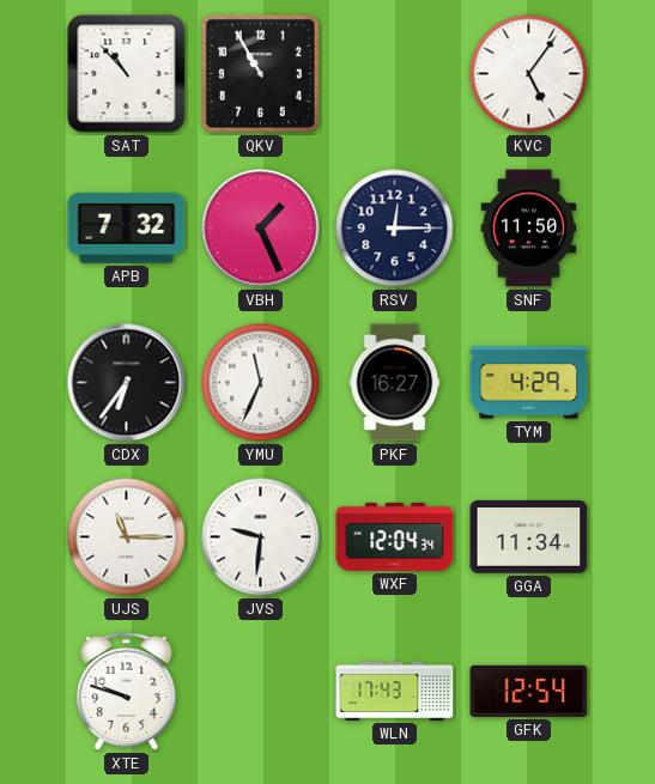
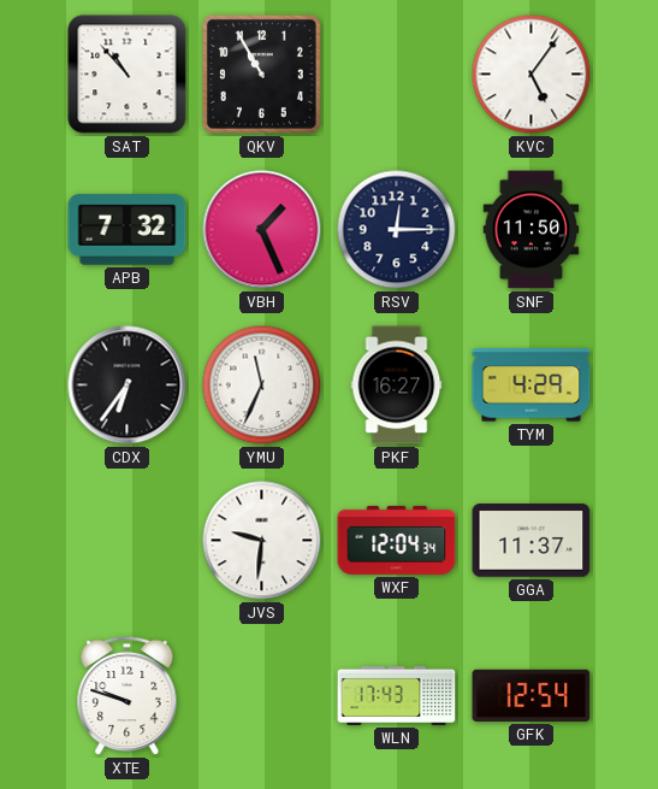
UJS: 11:15 -> none (127, 537)
GGA: 11:34 -> 11:37 (532, 541)
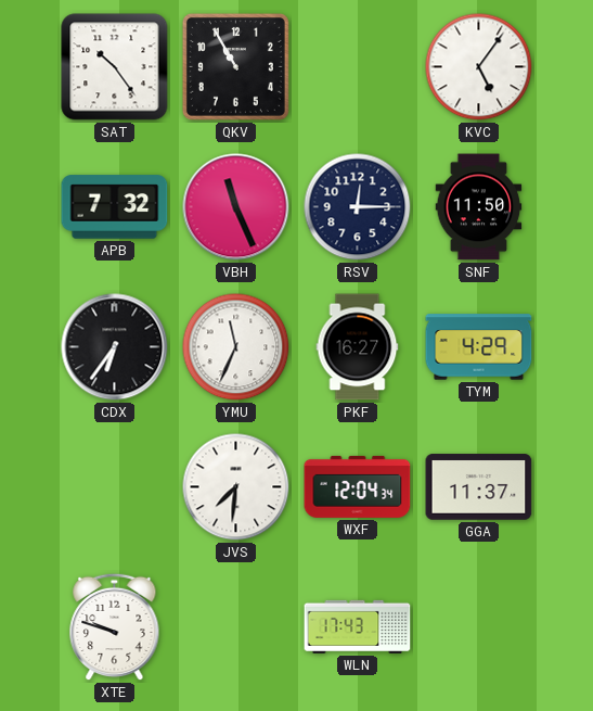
SAT: 10:53 -> 10:24 (115, 67)
VBH: 1:26 -> 11:26 (236, 207)
JVS: 9:31 -> 7:31 (236, 487)
GFK: 12:54 -> none (532, 695)
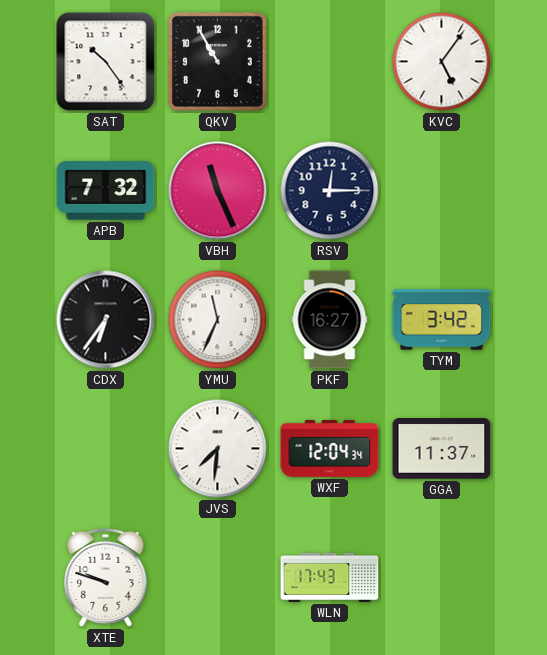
SNF: 11:50 -> none (479, 207)
TYM: 4:29 -> 3:42 (442, 320)
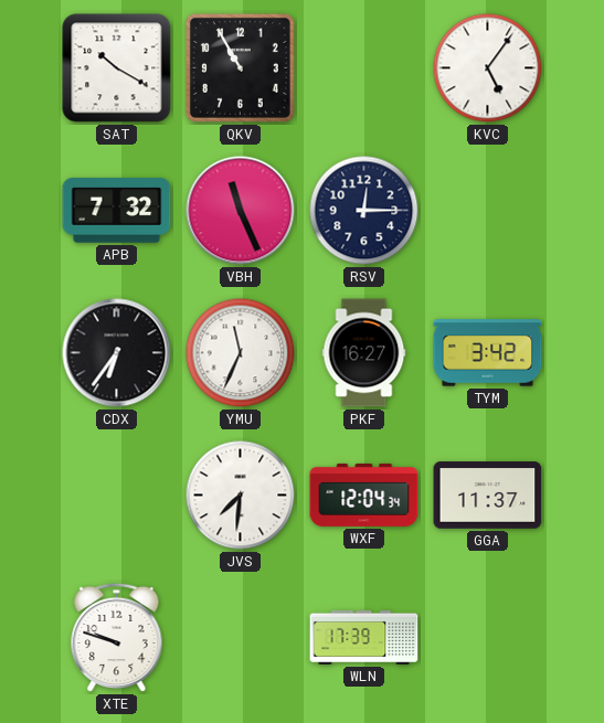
SAT: 10:24 -> 10:20 (117, 68)
WLN: 17:43 -> 17:39 (364, 637)
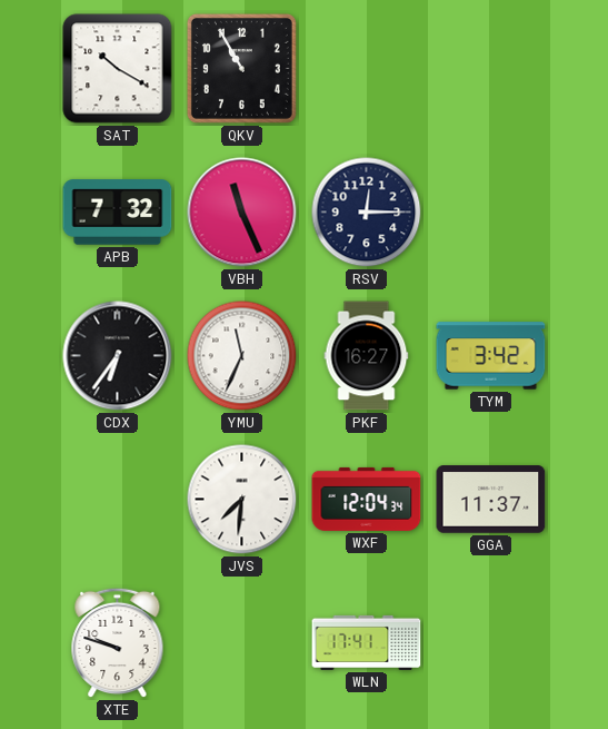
KVC: 5:06 -> none (488, 68)
WLN: 17:39 -> 17:41 (367, 642)
